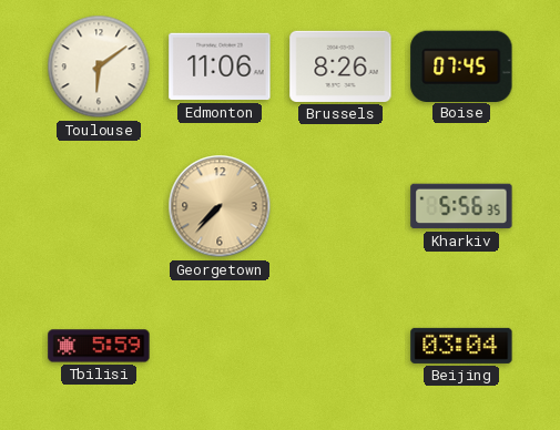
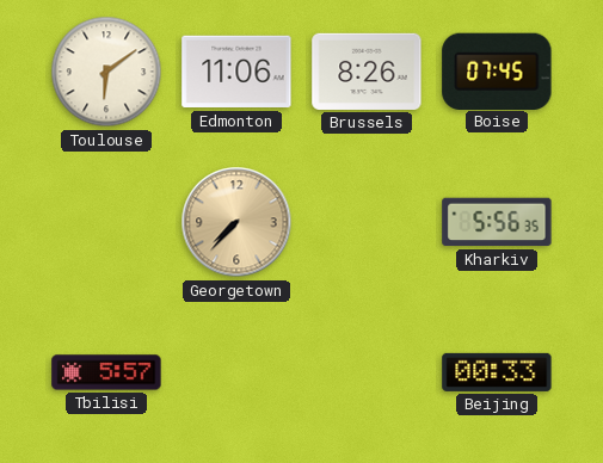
Tbilisi: 5:59 -> 5:57 (106, 372)
Beijing: 03:04 -> 00:33 (497, 372)
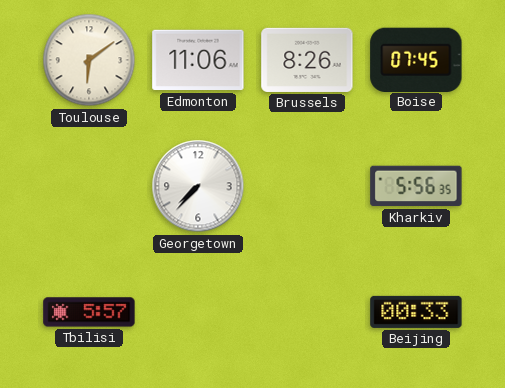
Georgetown dial: champagne -> white (198, 186)
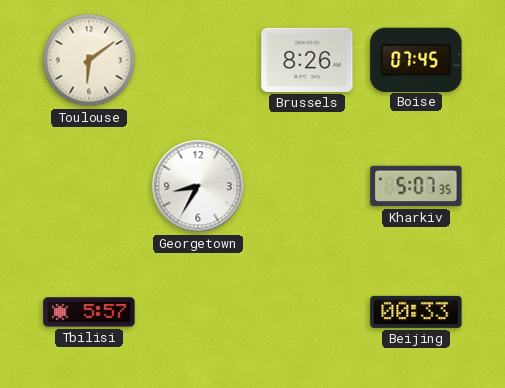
Edmonton: 11:06 -> none (198, 60)
Georgetown: 7:37 -> 8:35 (198, 186)
Kharkiv: 5:56 -> 5:07 (416, 186)
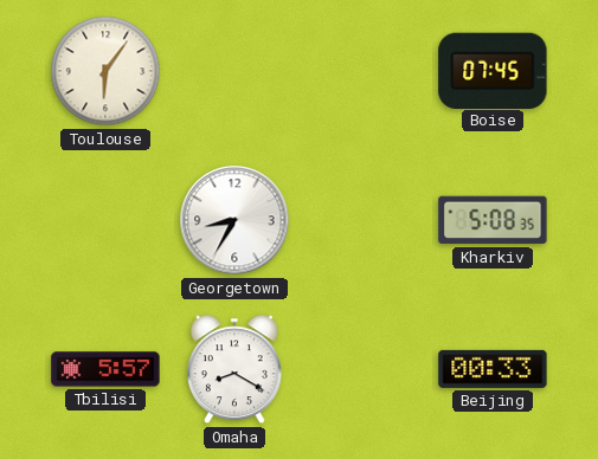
Toulouse: 6:09 -> 6:06 (105, 71)
Brussels: 8:26 -> none (307, 60)
Kharkiv: 5:07 -> 5:08 (493, 220)
Omaha: none -> 8:20 (234, 369)
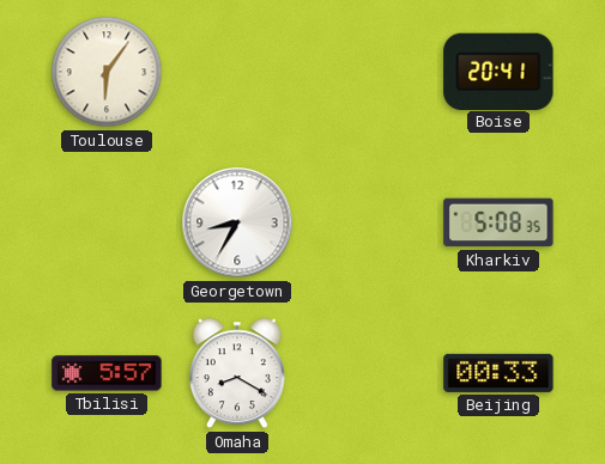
Boise: 07:45 -> 20:41 (498, 71)
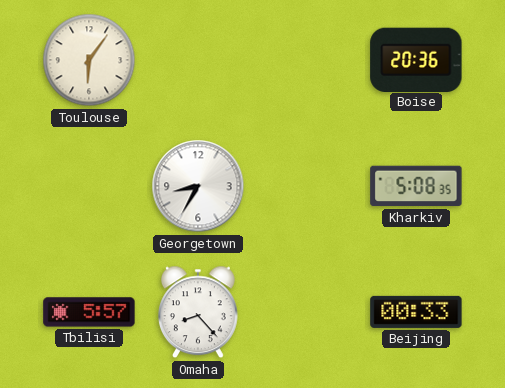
Boise: 20:41 -> 20:36 (416, 59)
Omaha: 8:20 -> 8:23 (198, 312)
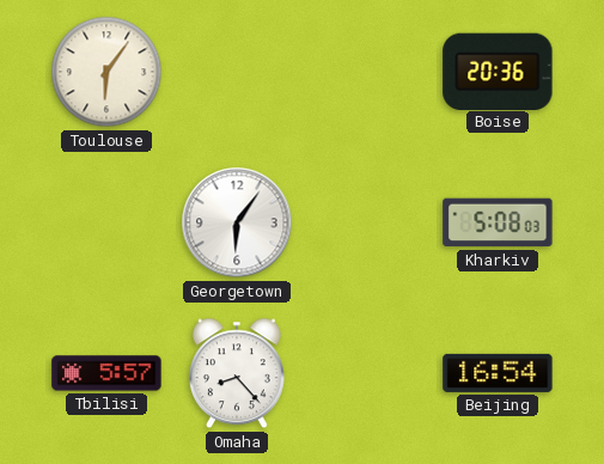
Georgetown: 8:35 -> 6:06 (237, 222)
Kharkiv: 5:08:35 -> 5:08:03 (498, 222)
Beijing: 00:33 -> 16:54 (498, 373)
